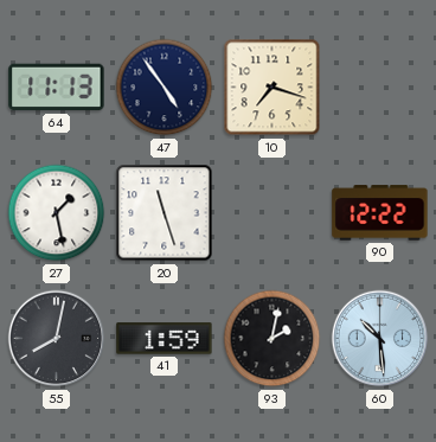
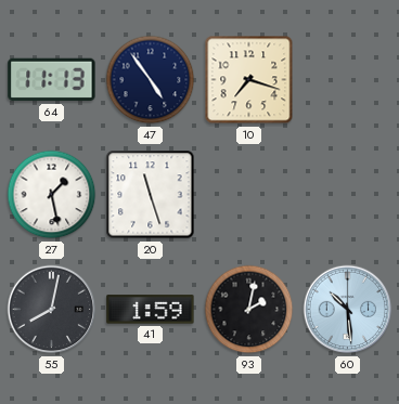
90: 12:22 -> none (380, 213)
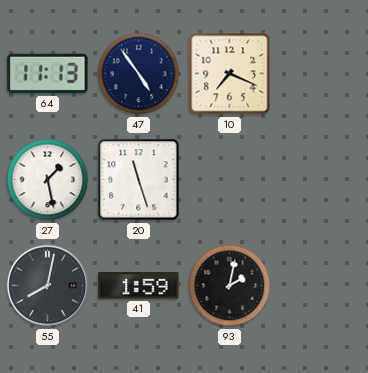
10: 7:18 -> 7:19 (230, 74)
60: 10:29 -> none (348, 310)
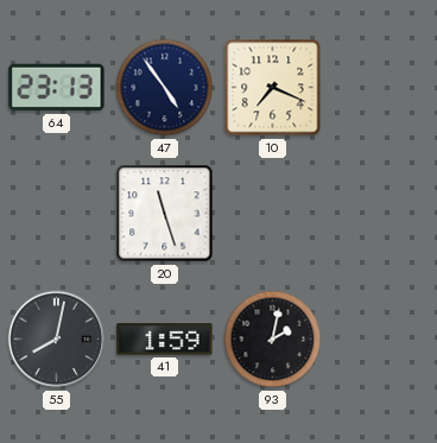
64: 11:13 -> 23:13 (57, 88)
27: 1:28 -> none (48, 180)
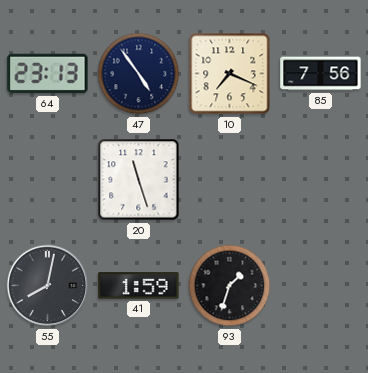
85: none -> 7:56 (321, 74)
93: 2:02 -> 1:33 (230, 286)
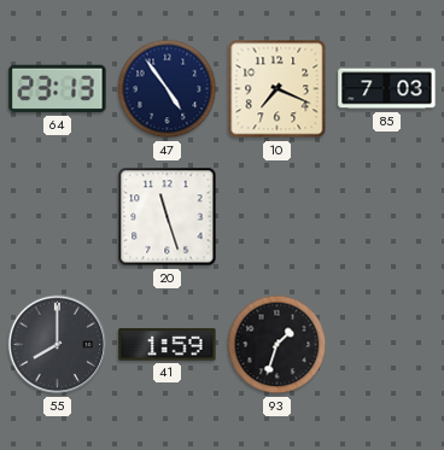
85: 7:56 -> 7:03 (387, 89)
55: 8:02 -> 8:00 (58, 345)
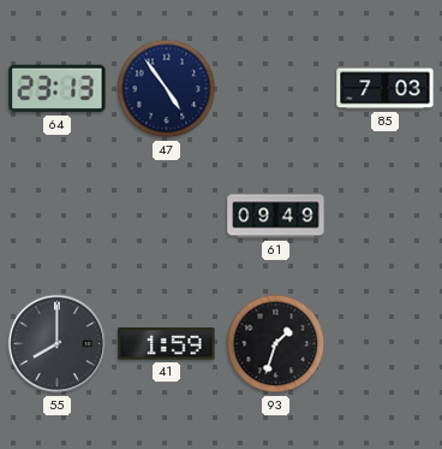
10: 7:19 -> none (277, 89)
20: 11:27 -> none (168, 217)
61: none -> 09:49 (276, 217)
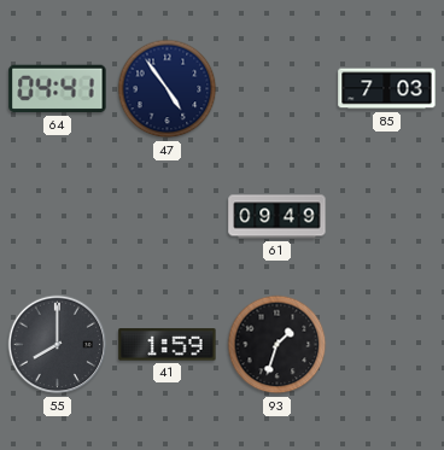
64: 23:13 -> 04:41 (58, 89)
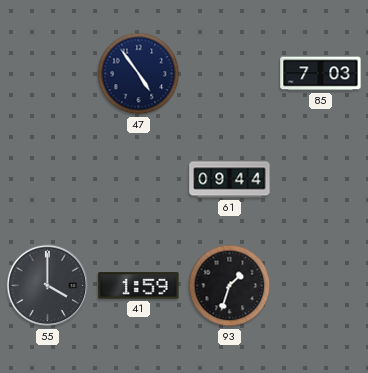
64: 04:41 -> none (58, 89)
61: 09:49 -> 09:44 (230, 180)
55: 8:00 -> 4:00 (48, 286)
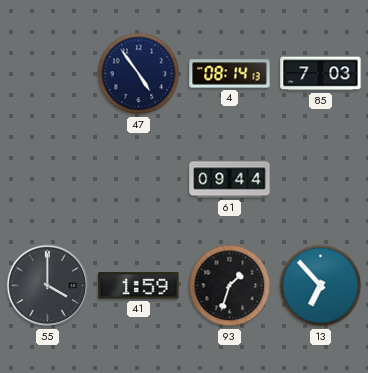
4: none -> 08:14 (230, 74)
13: none -> 6:53 (321, 286)
